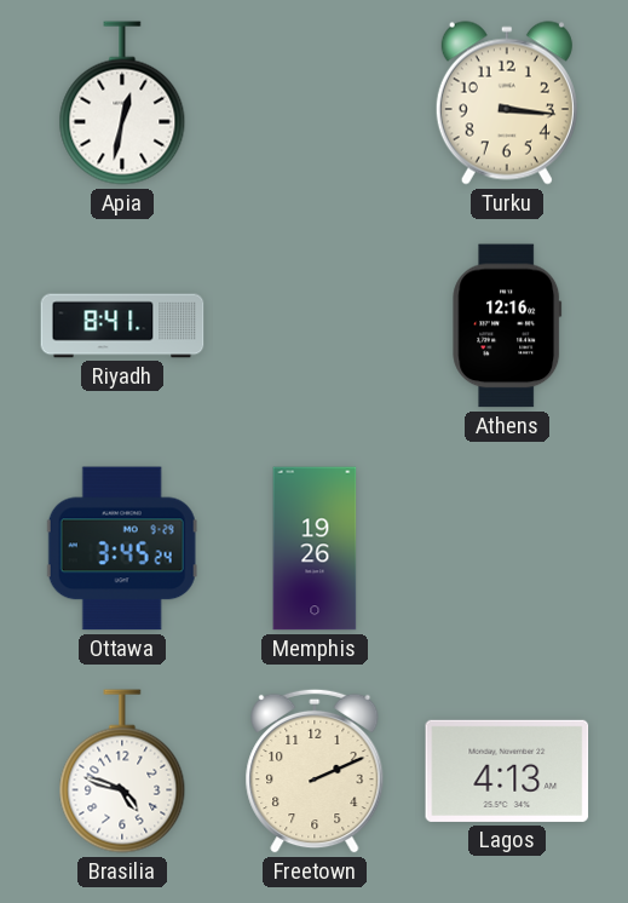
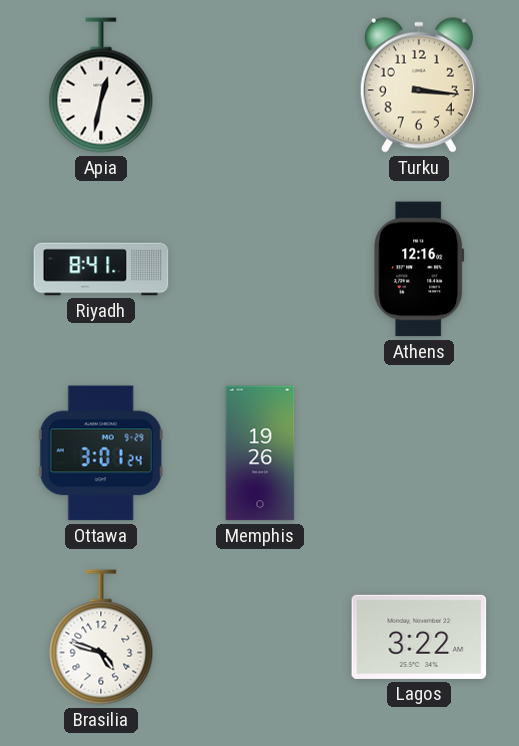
Ottawa: 3:45 -> 3:01 (101, 453)
Freetown: 2:11 -> none (315, 771)
Lagos: 4:13 -> 3:22 (419, 637)
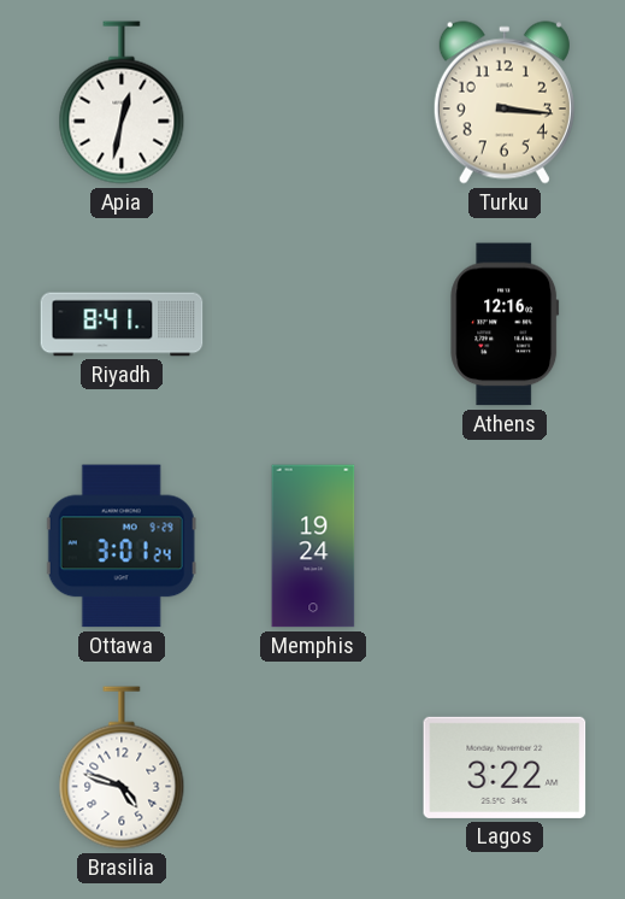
Memphis: 19:26 -> 19:24 (313, 546)
